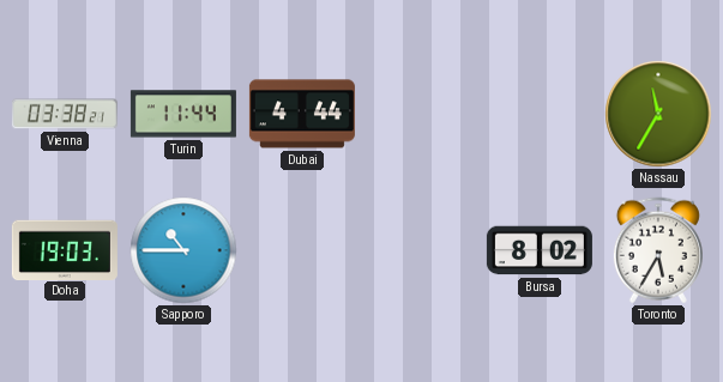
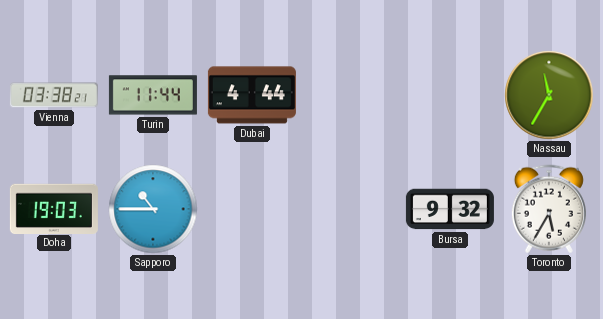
Bursa: 8:02 -> 9:32 (450, 209)
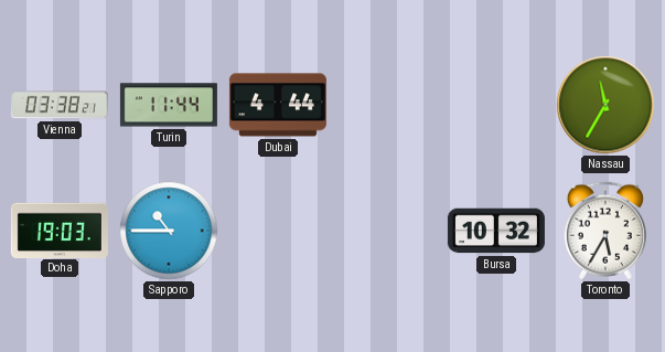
Bursa: 9:32 -> 10:32 (496, 231)
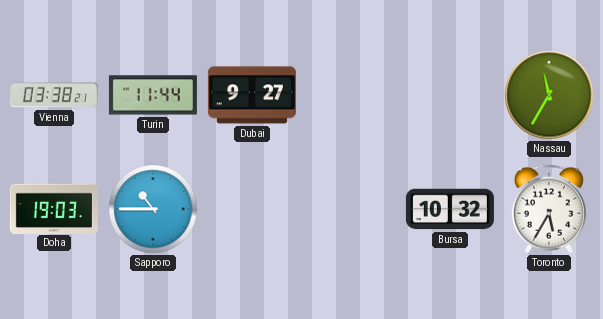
Dubai: 4:44 -> 9:27 (252, 95)
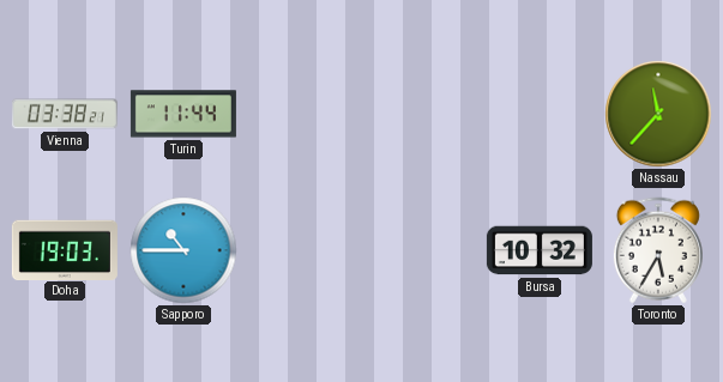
Dubai: 9:27 -> none (252, 95)
Nassau: 11:35 -> 11:37 (658, 114)
